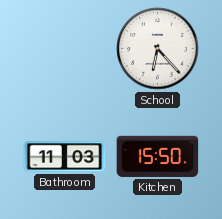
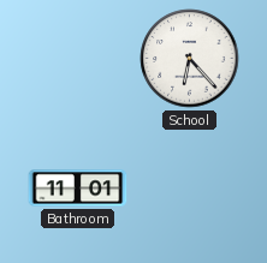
Bathroom: 11:03 -> 11:01 (78, 189)
Kitchen: 15:50 -> none (158, 156)
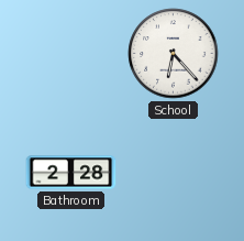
Bathroom: 11:01 -> 2:28 (71, 173)
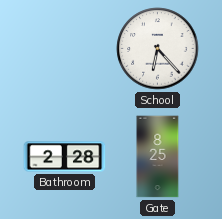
Gate: none -> 8:25 (158, 157)
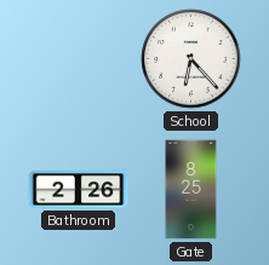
Bathroom: 2:28 -> 2:26 (79, 190)
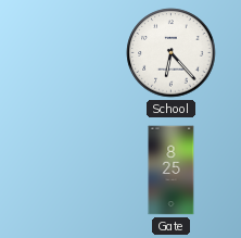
Bathroom: 2:26 -> none (79, 190)
